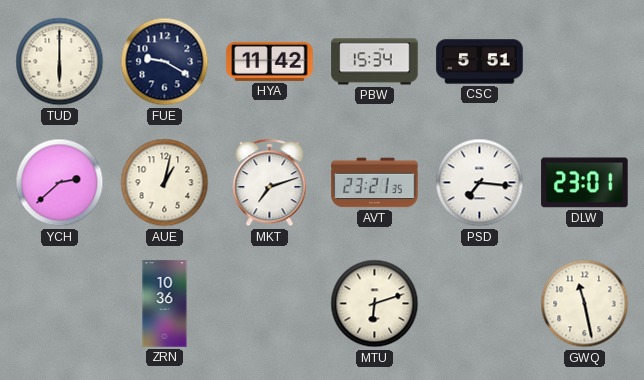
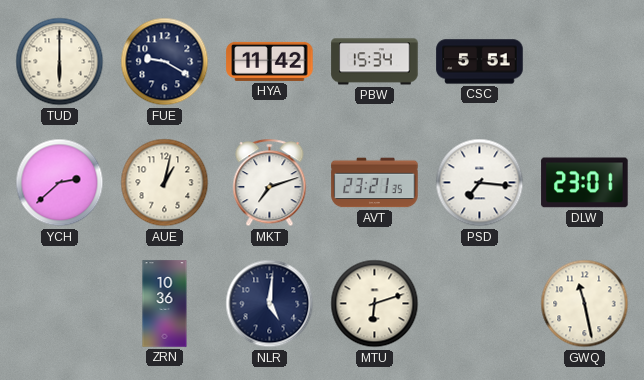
NLR: none -> 5:01 (270, 304)
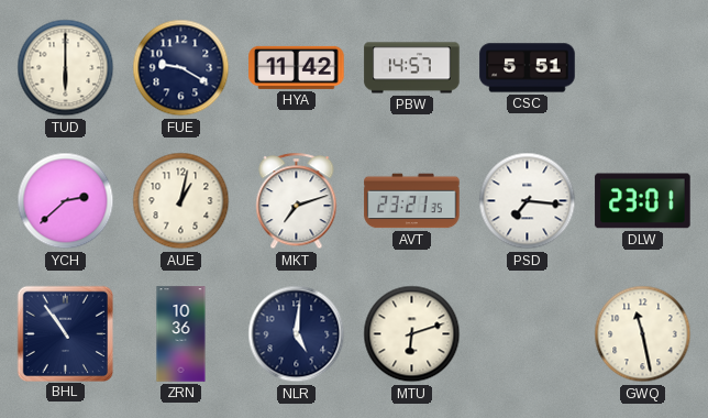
PBW: 15:34 -> 14:57 (412, 68)
BHL: none -> 10:54 (65, 333)
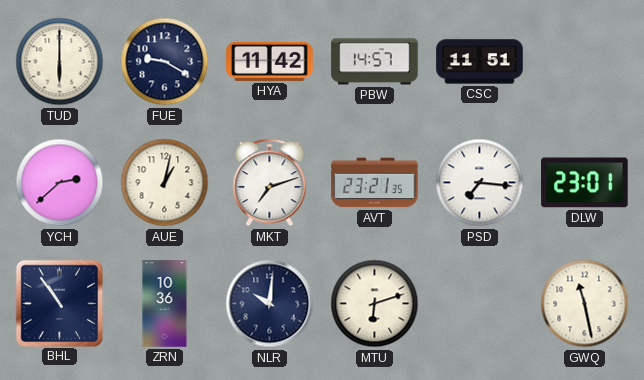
CSC: 5:51 -> 11:51 (480, 62)
NLR: 5:01 -> 10:01 (270, 304)
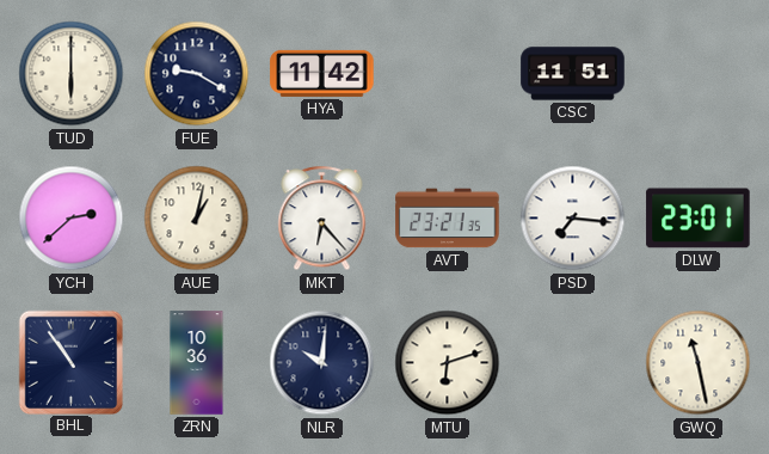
PBW: 14:57 -> none (375, 62)
MKT: 7:12 -> 6:23 (322, 219)
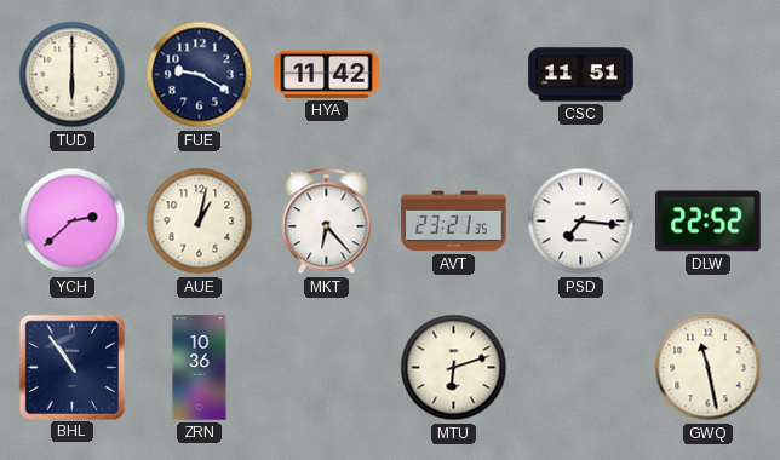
DLW: 23:01 -> 22:52 (709, 222)
NLR: 10:01 -> none (322, 363)
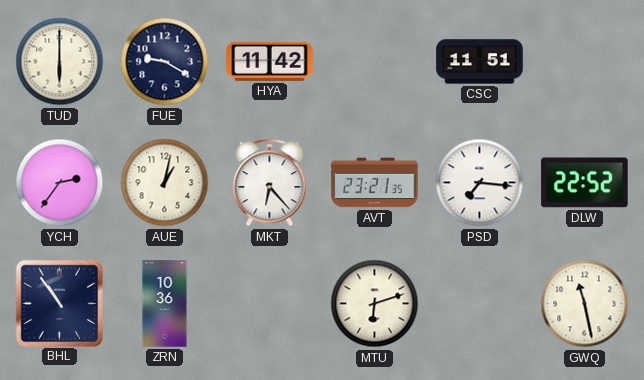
YCH: 2:38 -> 2:36 (60, 183)
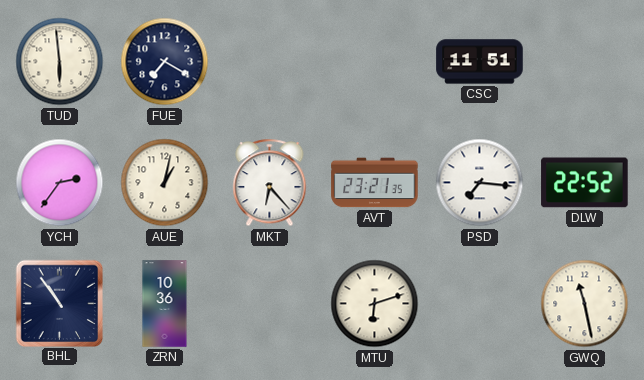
TUD: 6:00 -> 5:59 (60, 62)
FUE: 9:20 -> 7:20 (165, 62)
HYA: 11:42 -> none (270, 61)
